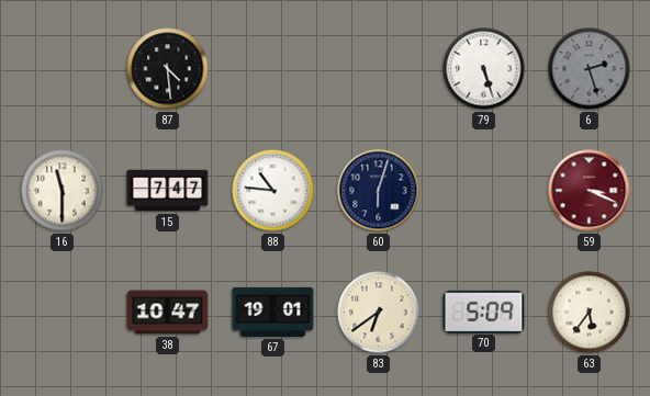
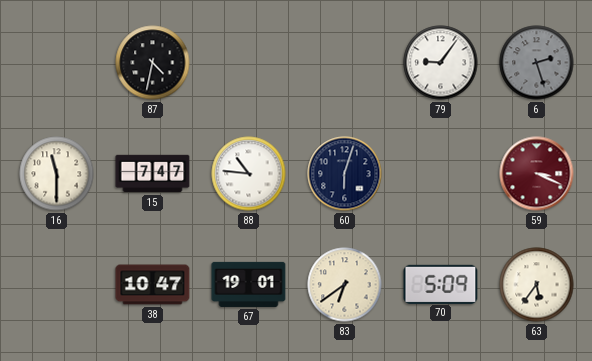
87: 4:29 -> 4:32 (153, 63)
79: 5:27 -> 9:06 (441, 63)
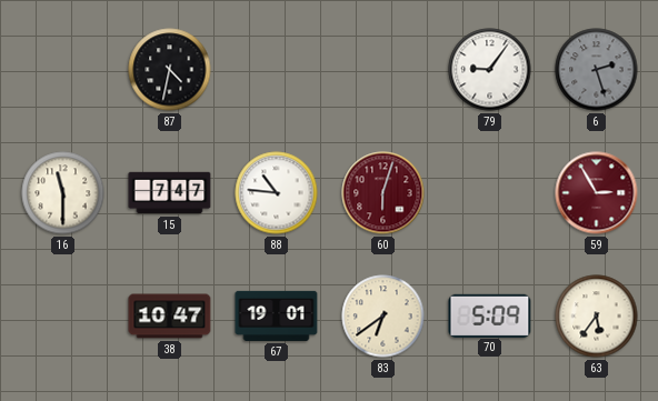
60 dial: navy -> burgundy (383, 193)
59: 3:19 -> 2:55 (597, 193)
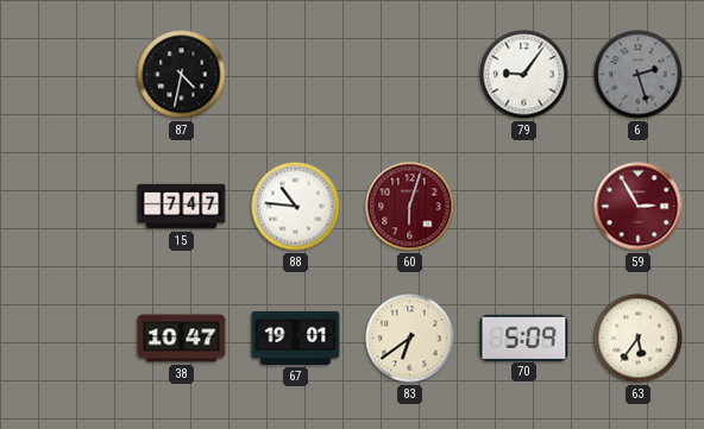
16: 11:30 -> none (63, 193)
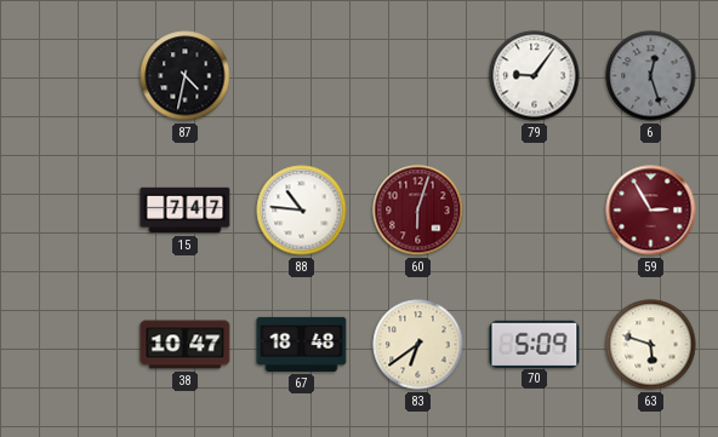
6: 2:27 -> 12:27 (651, 76)
67: 19:01 -> 18:48 (302, 344)
63: 5:36 -> 5:48 (651, 345)
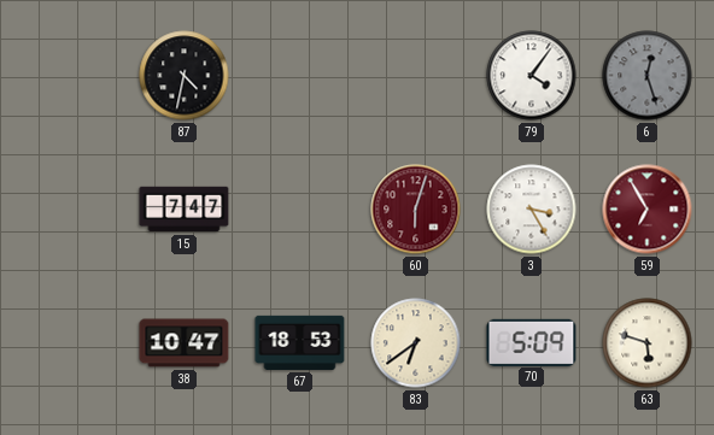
79: 9:06 -> 4:06 (532, 76)
88: 10:46 -> none (302, 211)
3: none -> 3:25 (532, 210)
59: 2:55 -> 6:55 (648, 210)
67: 18:48 -> 18:53 (300, 342)
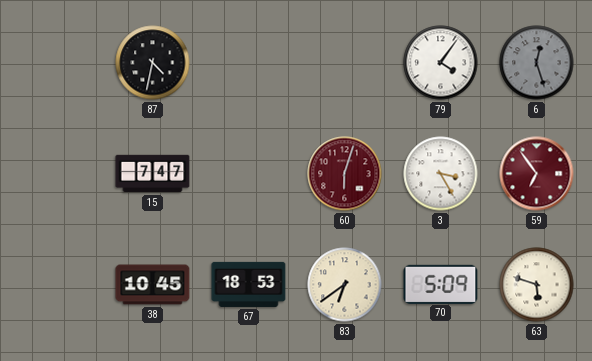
59: 6:55 -> 6:54 (537, 174)
38: 10:47 -> 10:45 (153, 285)
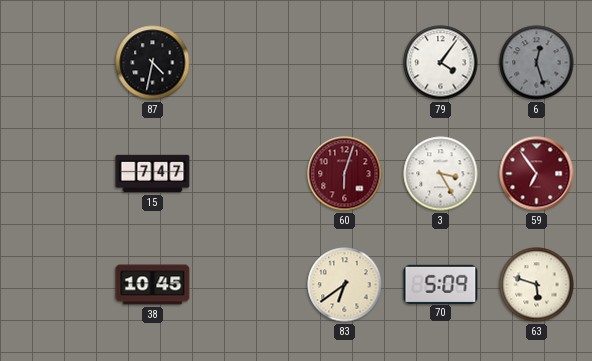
67: 18:53 -> none (249, 284)
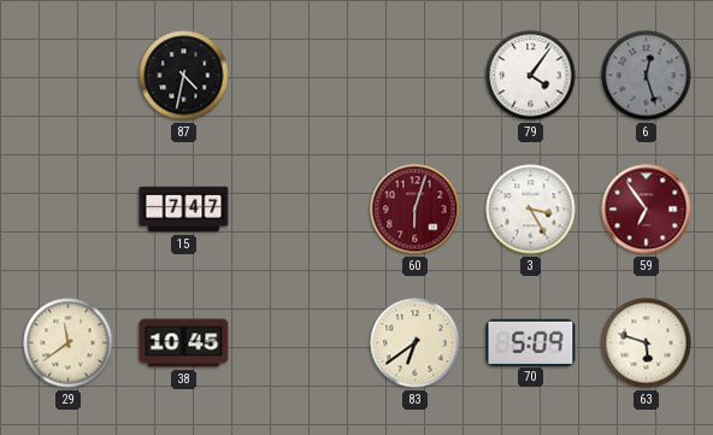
29: none -> 11:39 (69, 343)
